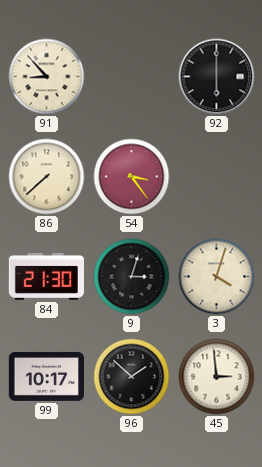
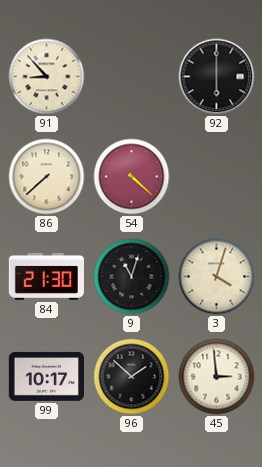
54: 3:24 -> 4:22 (132, 177)
9: 3:03 -> 11:03 (132, 277)
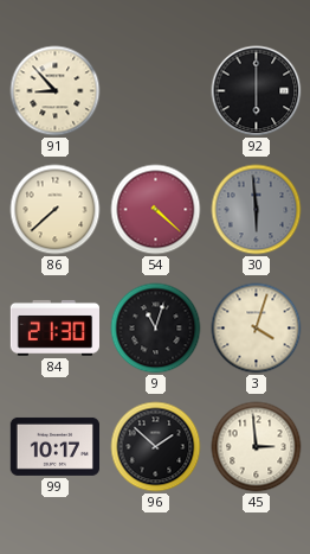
30: none -> 5:59 (257, 210)
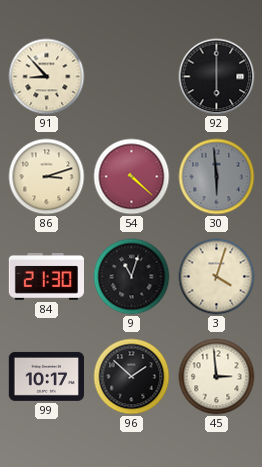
86: 7:38 -> 3:12 (47, 177)
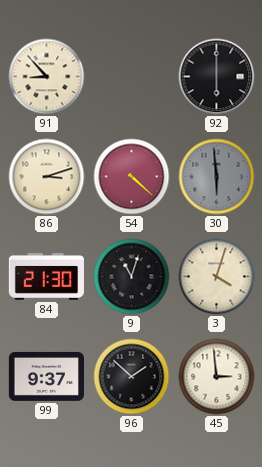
99: 10:17 -> 9:37 (46, 376)
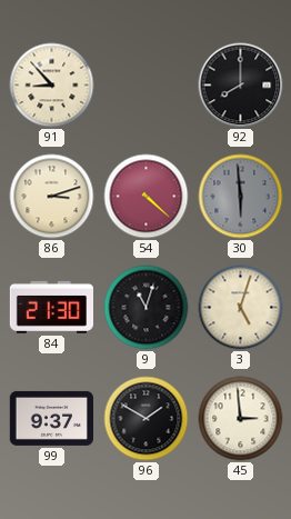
92: 6:00 -> 8:00 (241, 86)
3: 4:03 -> 5:03 (241, 308)
96: 1:52 -> 1:50 (147, 419)
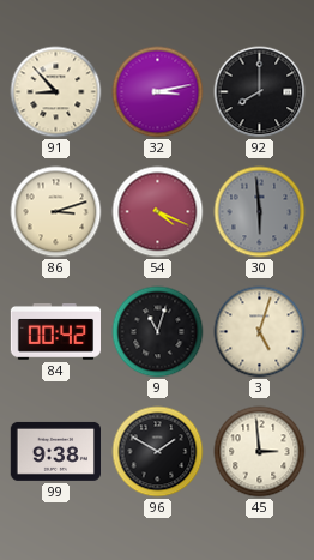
32: none -> 3:13 (158, 92)
54: 4:22 -> 4:19 (158, 212)
84: 21:30 -> 00:42 (55, 331)
99: 9:37 -> 9:38 (55, 451)
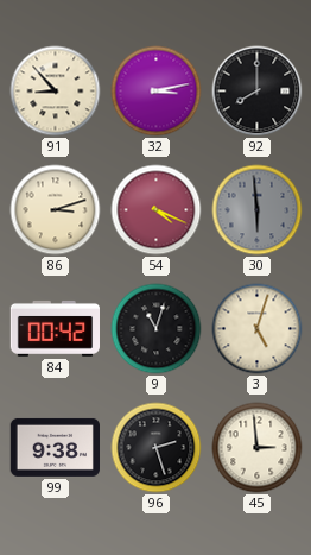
96: 1:50 -> 2:27 (157, 448)
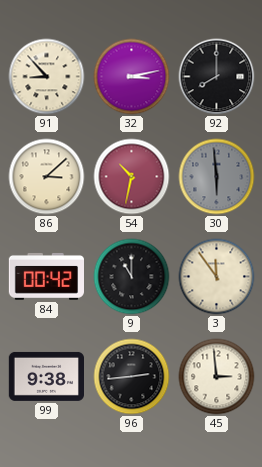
86: 3:12 -> 3:08 (47, 177)
54: 4:19 -> 10:32 (132, 177)
9: 11:03 -> 11:00 (132, 277)
3: 5:03 -> 11:54 (217, 277)
96: 2:27 -> 2:44 (132, 377)
